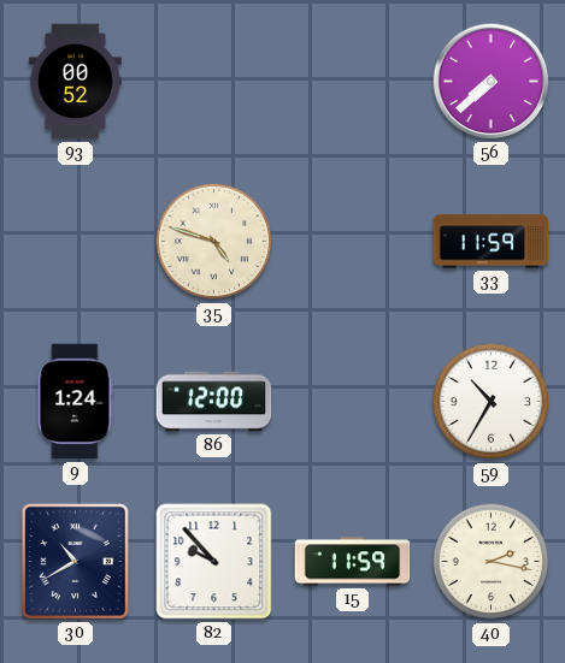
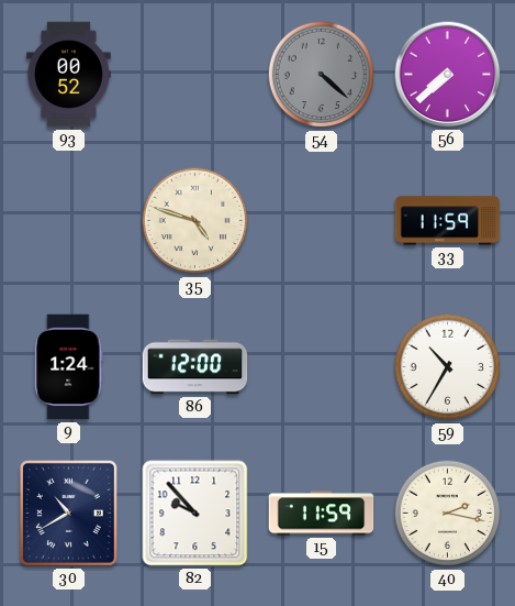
54: none -> 4:22 (322, 75)
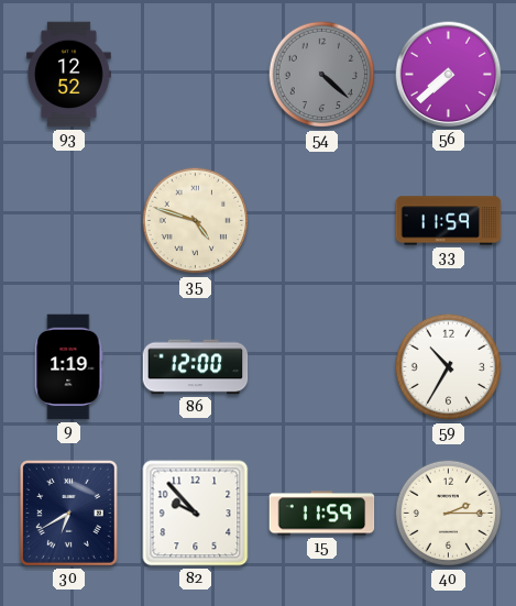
93: 00:52 -> 12:52 (68, 75)
9: 1:24 -> 1:19 (69, 367)
30: 10:40 -> 6:40 (68, 513)
40: 2:17 -> 2:15 (449, 514)
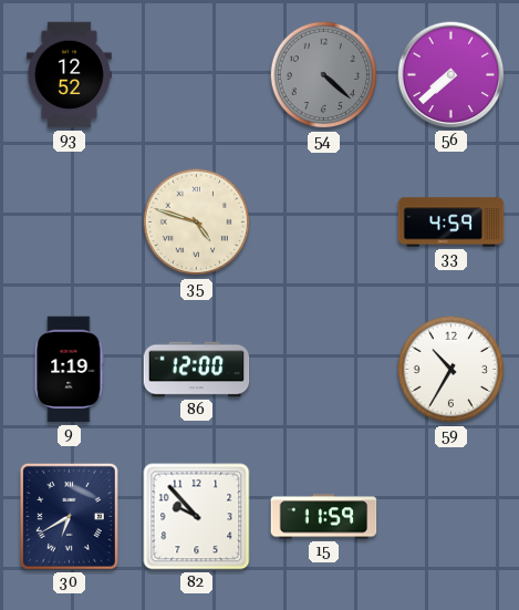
33: 11:59 -> 4:59 (451, 223)
40: 2:15 -> none (449, 514)
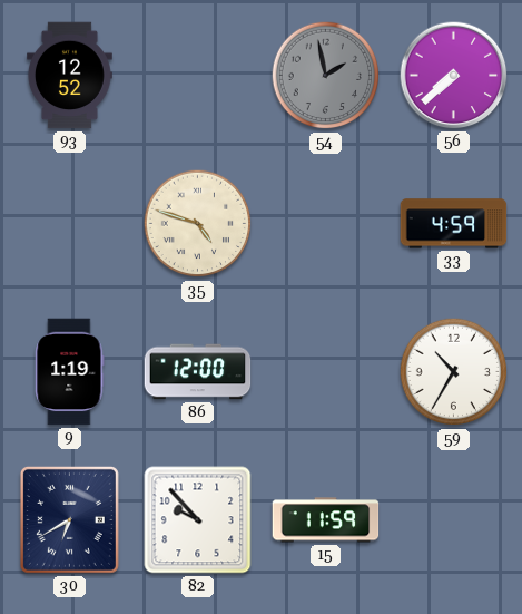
54: 4:22 -> 1:58 (326, 76)
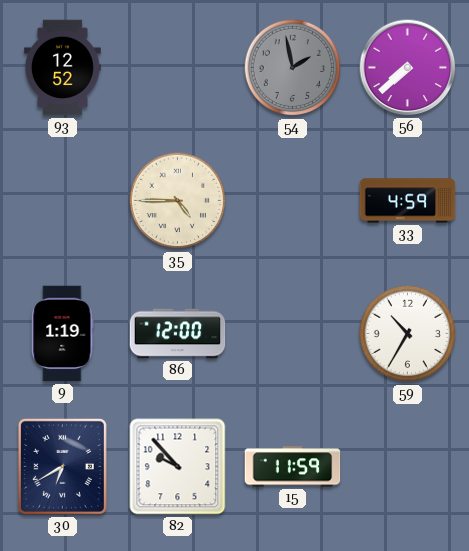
35: 4:48 -> 4:45 (178, 201)
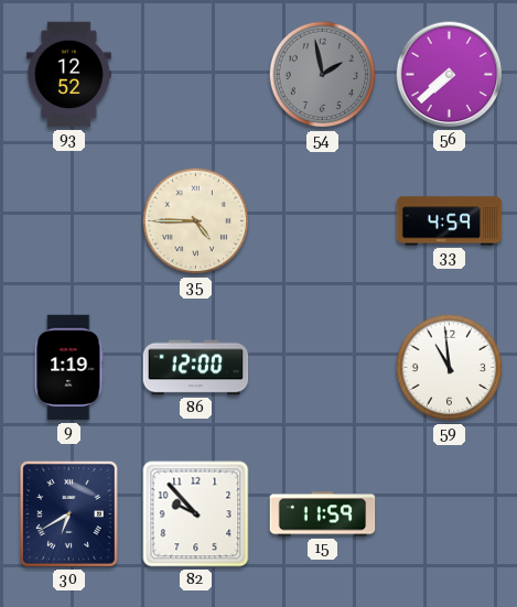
59: 10:35 -> 10:59 (450, 368)
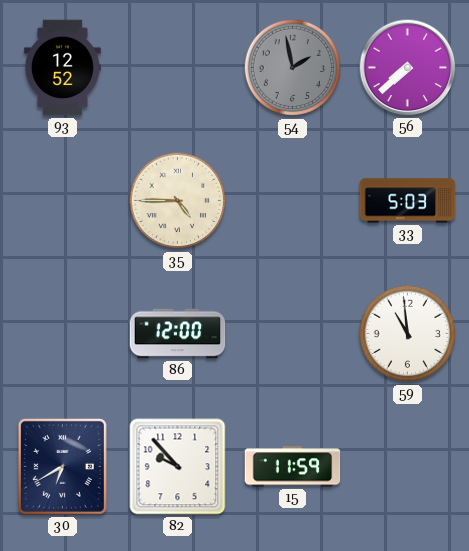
33: 4:59 -> 5:03 (408, 201)
9: 1:19 -> none (69, 368)
